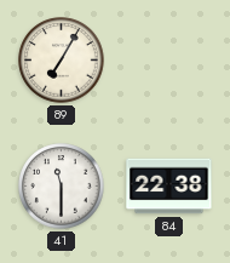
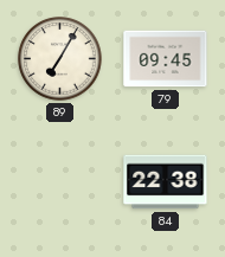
79: none -> 09:45 (166, 59)
41: 11:30 -> none (62, 187)
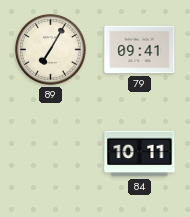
79: 09:45 -> 09:41 (140, 50)
84: 22:38 -> 10:11 (140, 154)
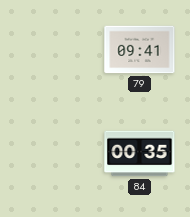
89: 7:05 -> none (51, 50)
84: 10:11 -> 00:35 (140, 154)
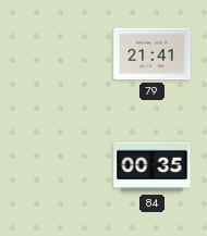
79: 09:41 -> 21:41 (153, 54)
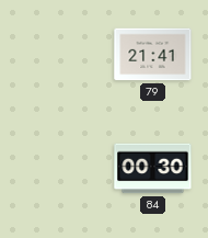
84: 00:35 -> 00:30 (153, 169)
